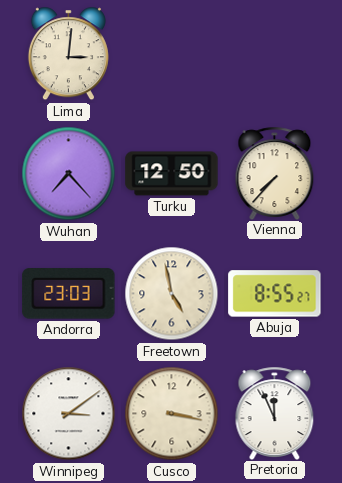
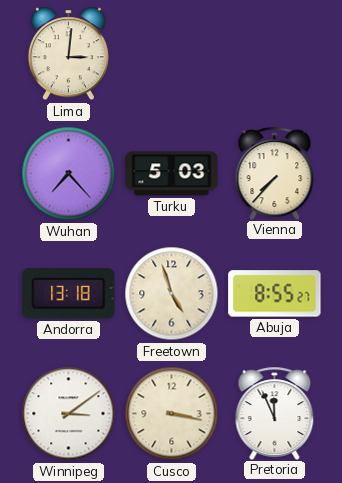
Turku: 12:50 -> 5:03 (172, 174)
Andorra: 23:03 -> 13:18 (69, 294)
Freetown: 4:58 -> 4:57 (172, 294)
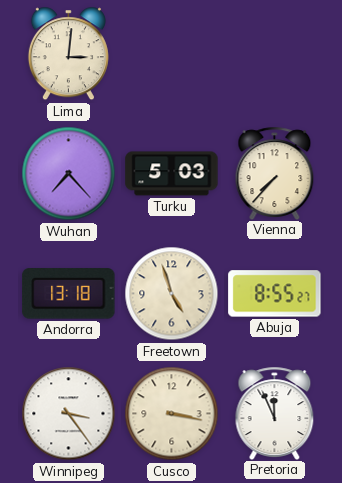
Winnipeg: 3:09 -> 3:24 (69, 414)
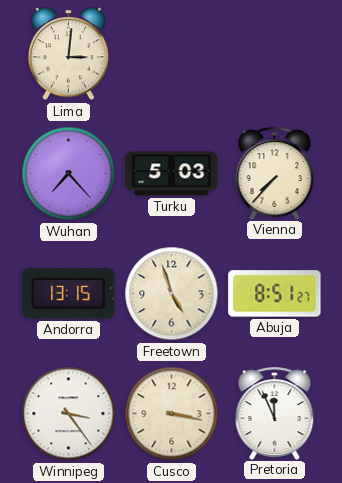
Andorra: 13:18 -> 13:15 (69, 294)
Abuja: 8:55 -> 8:51 (275, 294)
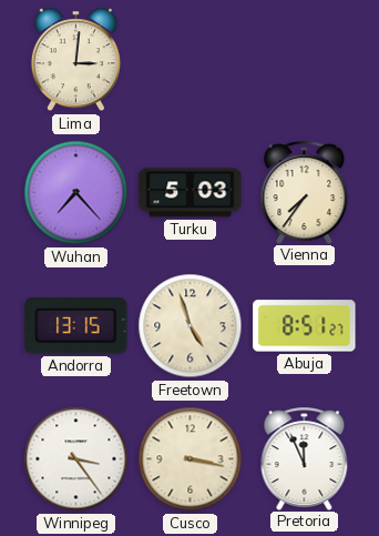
Vienna: 7:37 -> 7:36 (305, 192)
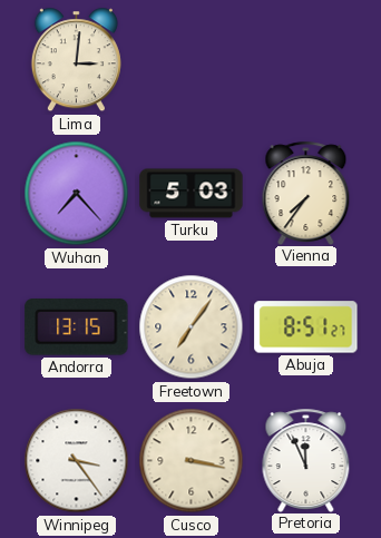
Freetown: 4:57 -> 7:06 (192, 327)
